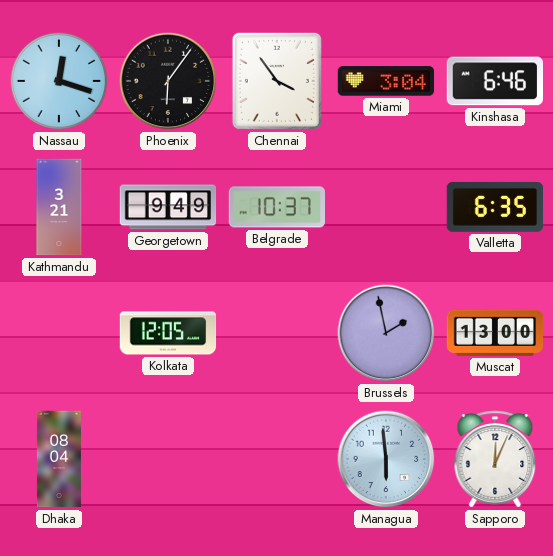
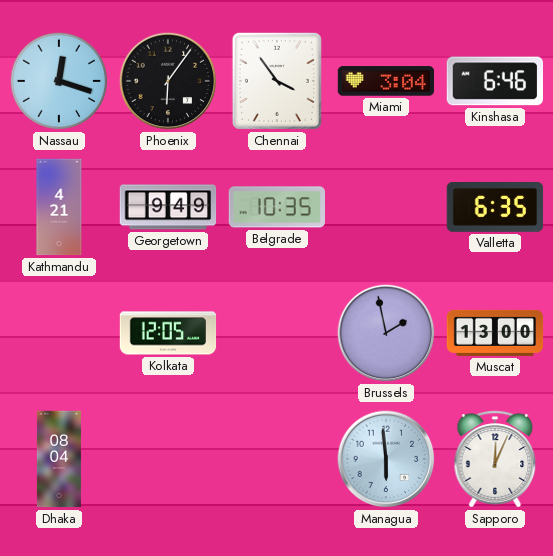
Kathmandu: 3:21 -> 4:21 (59, 207)
Belgrade: 10:37 -> 10:35 (277, 207)
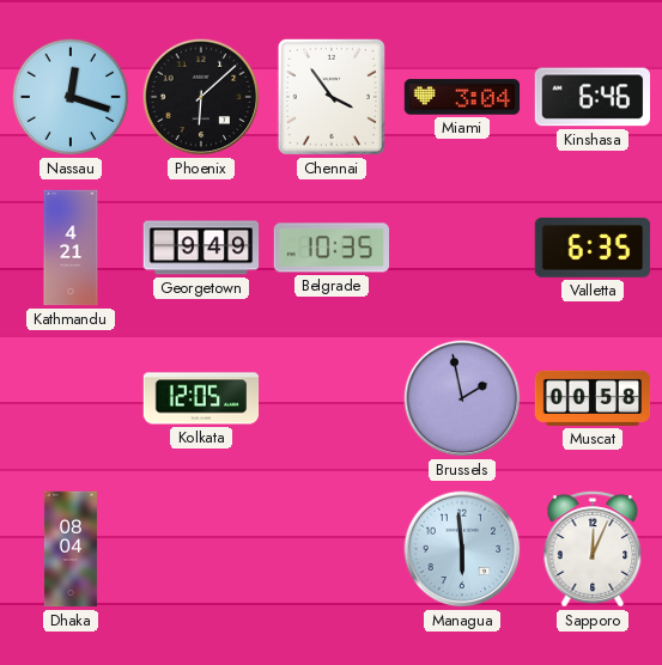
Phoenix: 6:06 -> 6:08 (201, 97)
Muscat: 13:00 -> 00:58 (593, 398)
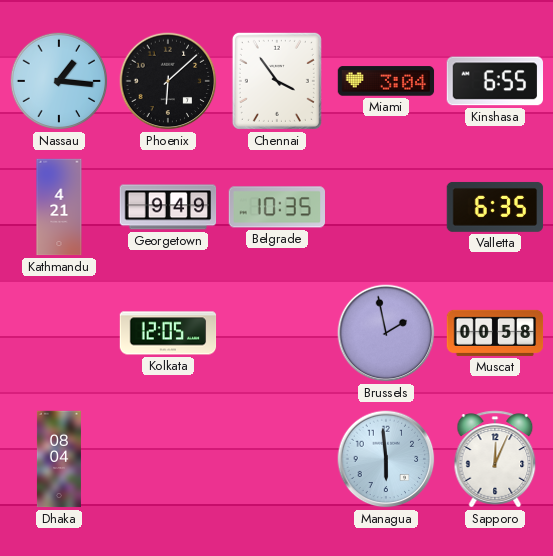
Nassau: 12:18 -> 1:16 (59, 81)
Kinshasa: 6:46 -> 6:55 (494, 81)
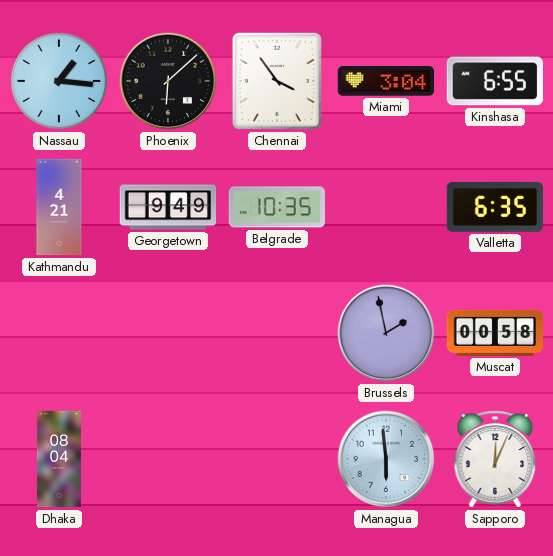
Kolkata: 12:05 -> none (168, 333)
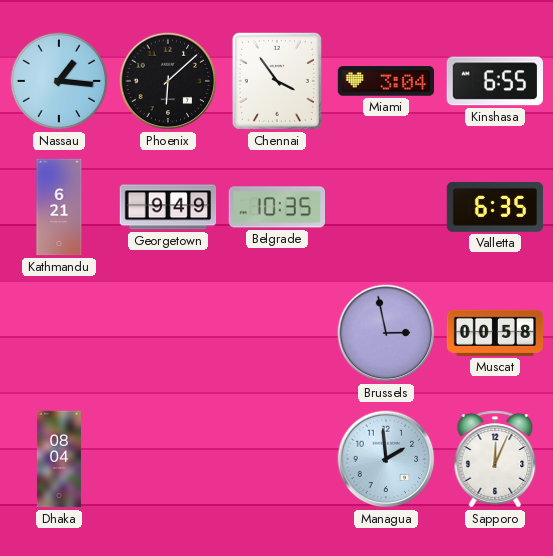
Kathmandu: 4:21 -> 6:21 (59, 207)
Brussels: 1:58 -> 2:58 (386, 333)
Managua: 5:59 -> 1:59 (386, 459)
